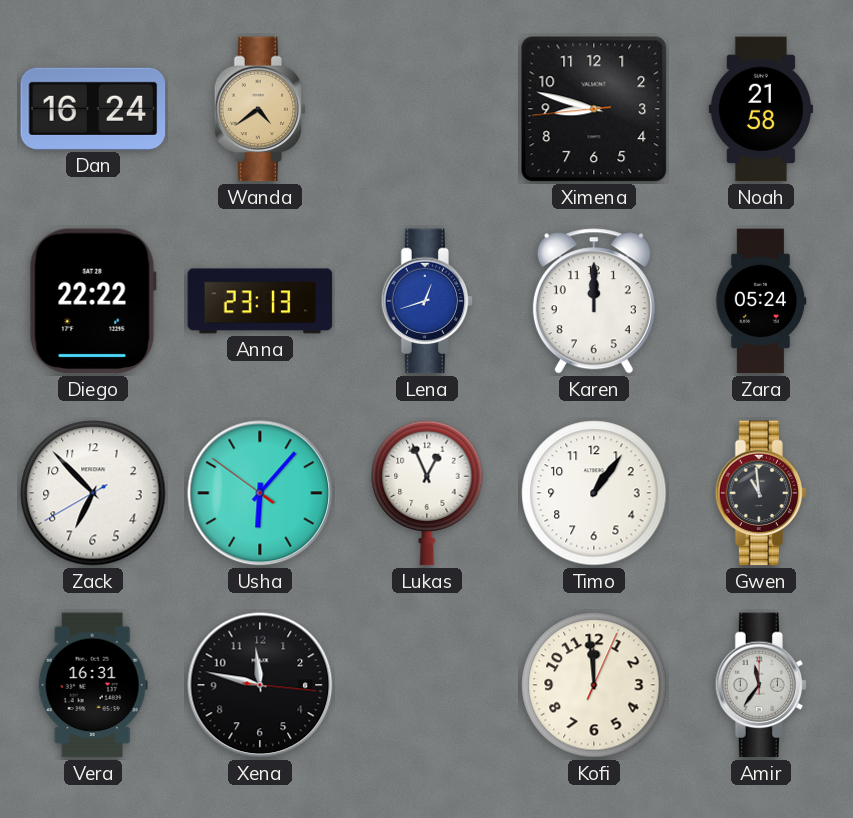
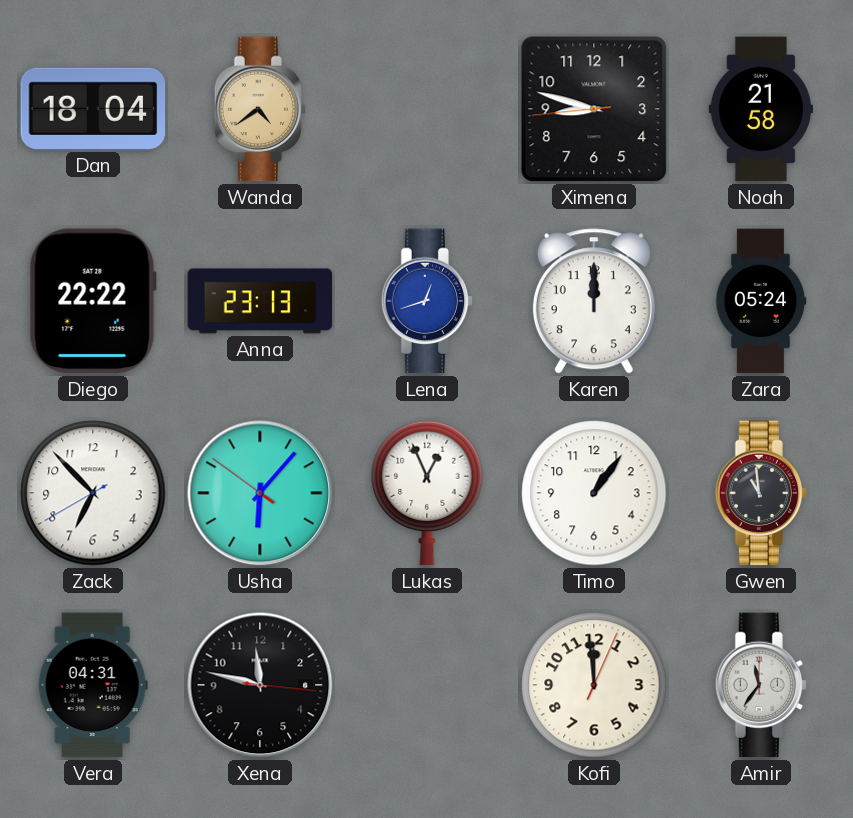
Dan: 16:24 -> 18:04 (93, 109)
Vera: 16:31 -> 04:31 (93, 685)
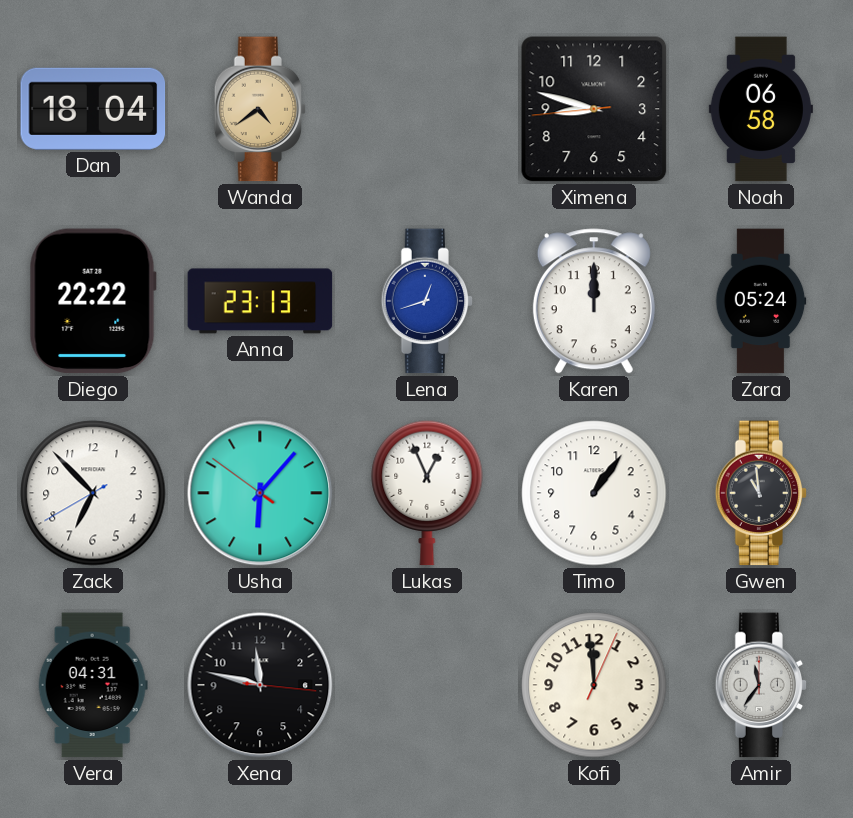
Noah: 21:58 -> 06:58 (761, 109)
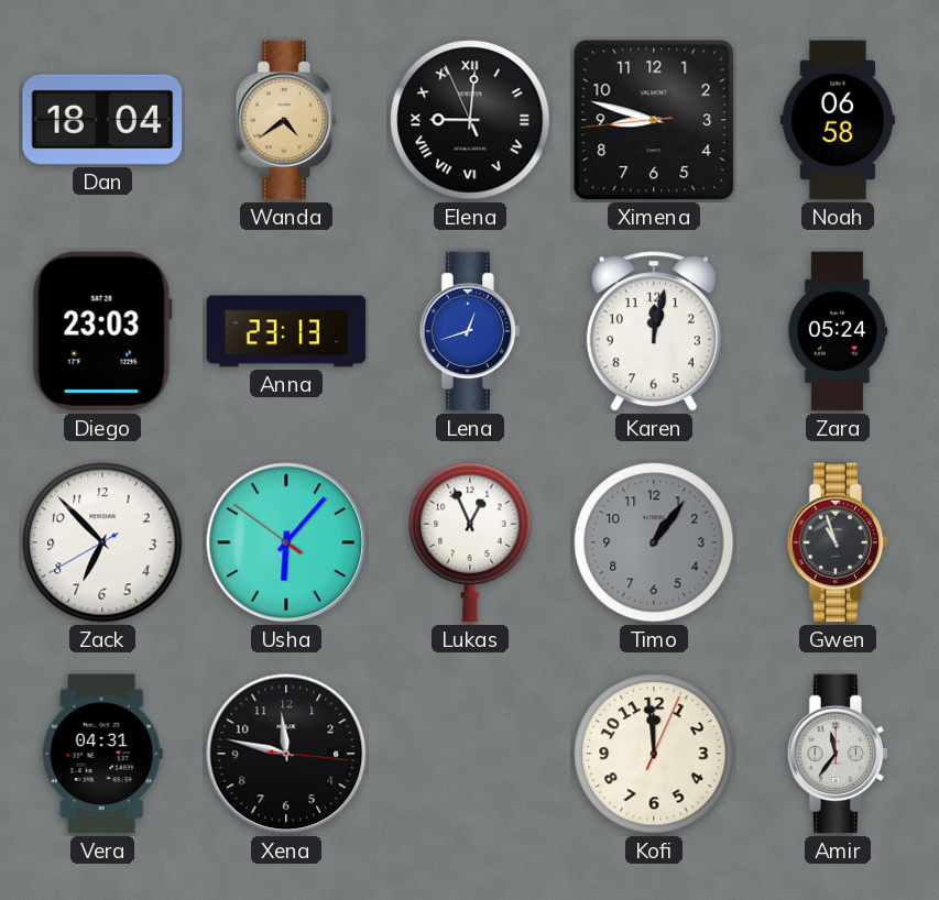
Elena: none -> 9:00 (470, 120)
Diego: 22:22 -> 23:03 (102, 331)
Karen: 12:00 -> 12:02 (654, 331)
Timo dial: white -> grey (654, 542)
Gwen: 10:59 -> 10:57 (838, 542)
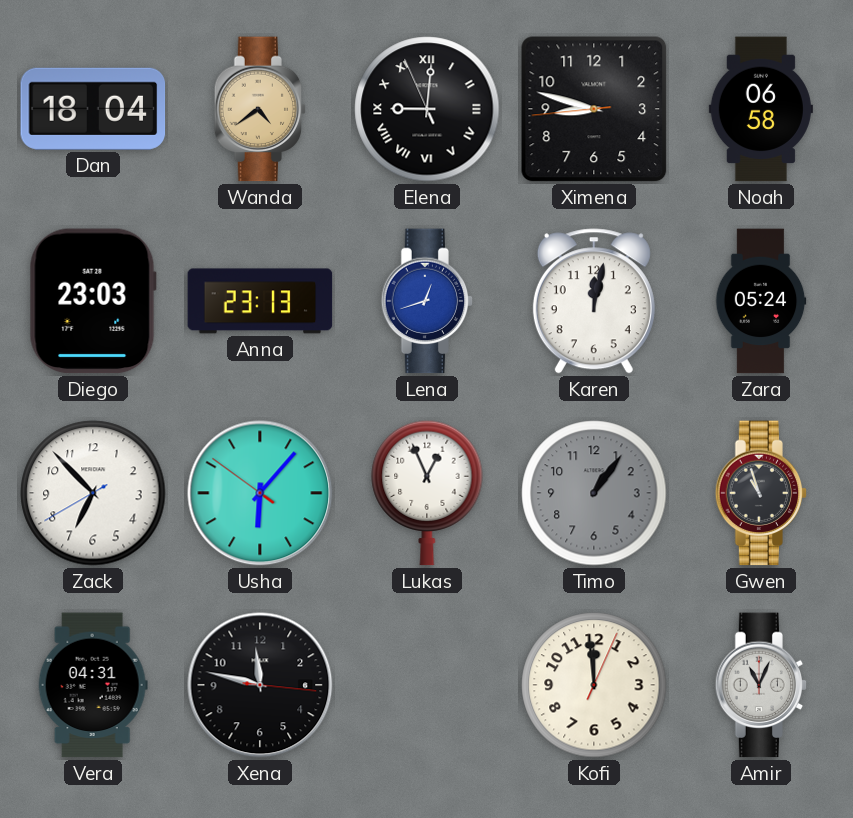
Amir: 11:36 -> 11:04 (761, 685)
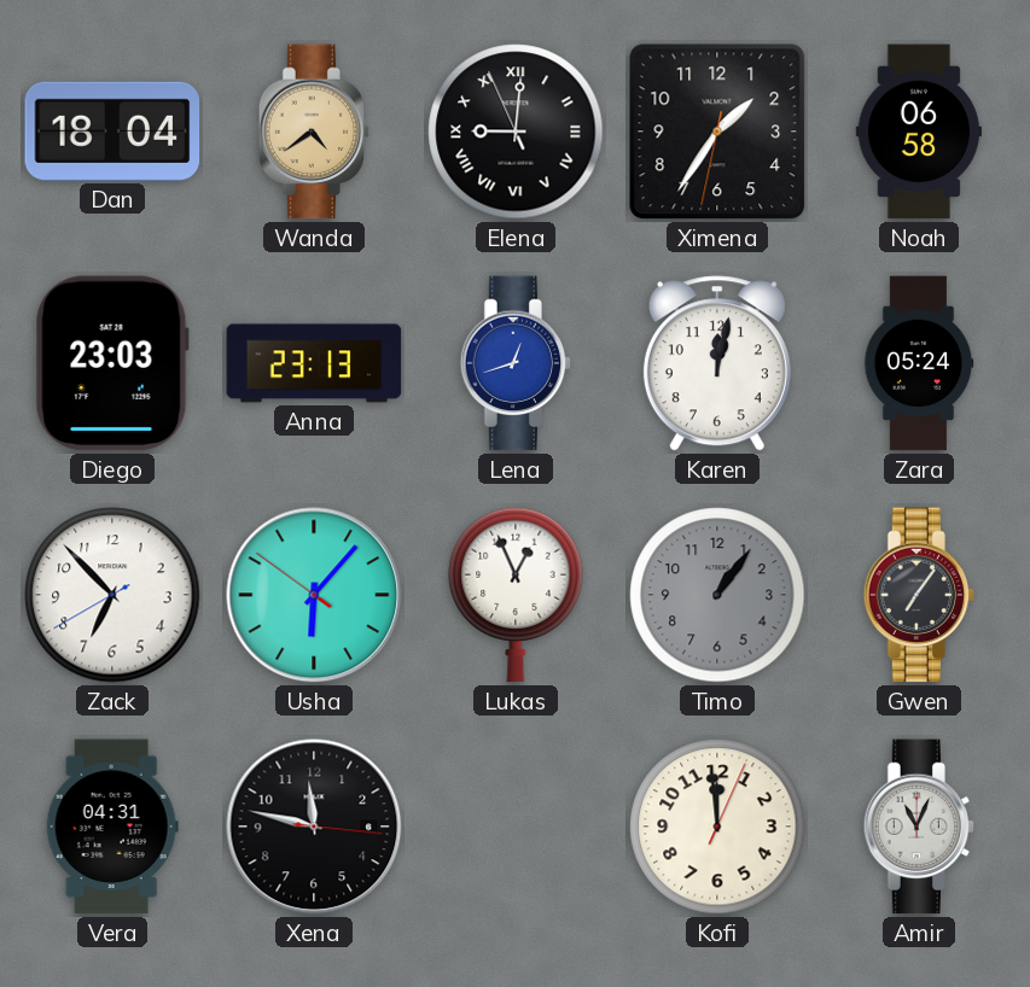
Ximena: 8:47 -> 1:35 (717, 132)
Gwen: 10:57 -> 7:06 (919, 595)
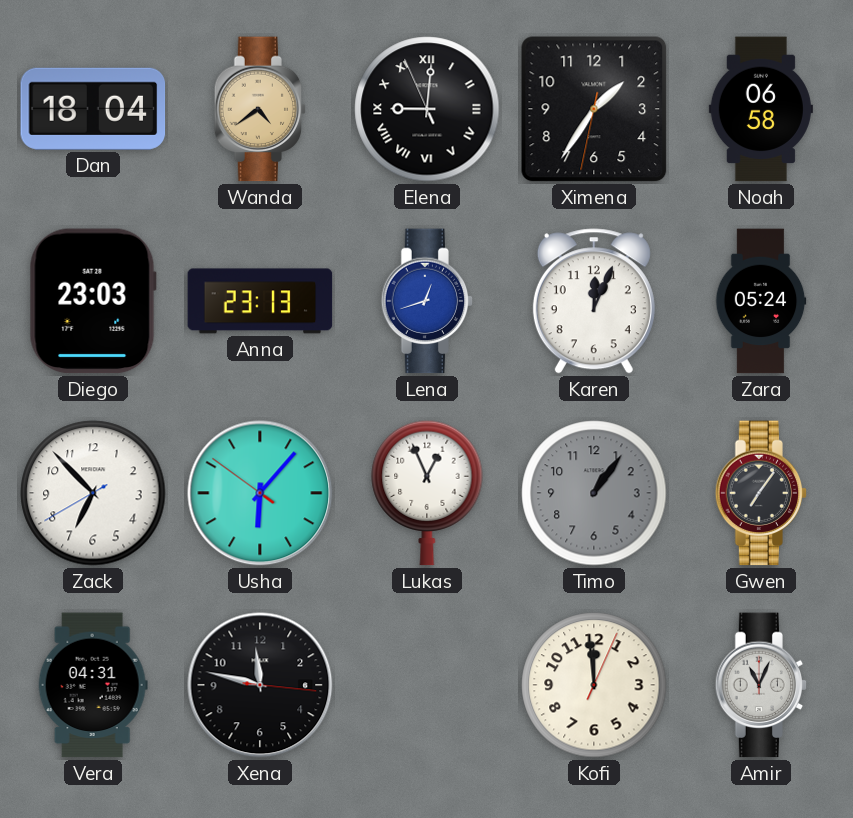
Karen: 12:02 -> 12:04 (594, 301)
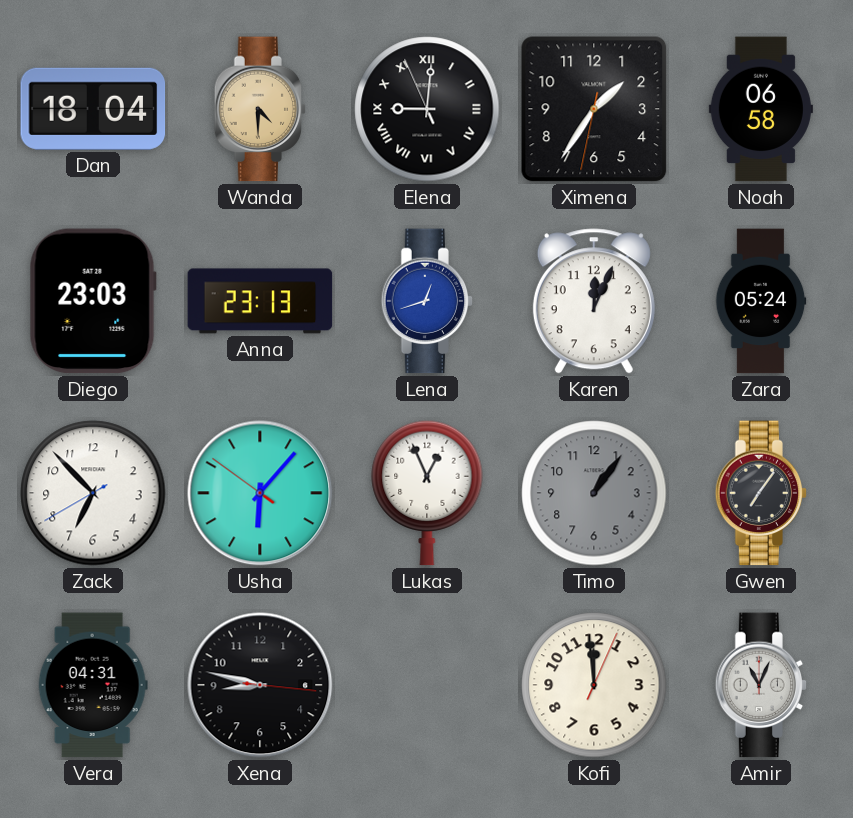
Wanda: 4:39 -> 4:30 (260, 109)
Xena: 11:47 -> 8:47 (260, 685)
